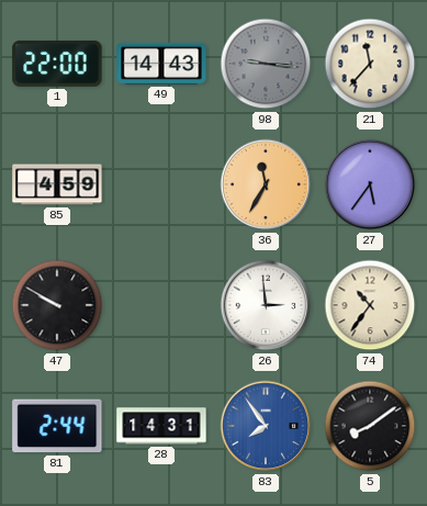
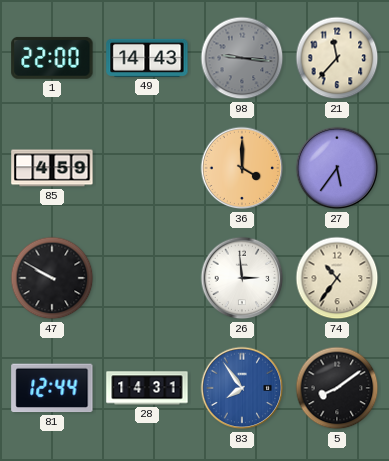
36: 11:35 -> 4:00 (242, 168)
81: 2:44 -> 12:44 (52, 388)
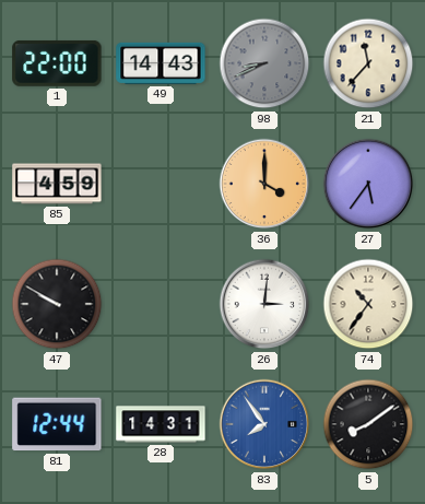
98: 9:16 -> 8:41 (264, 63)
26: 2:59 -> 3:01 (264, 304)
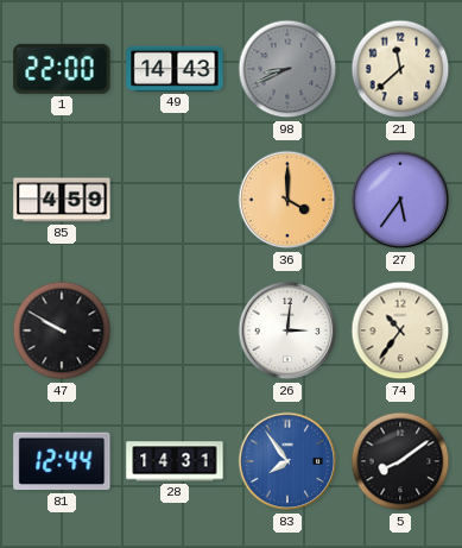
21: 11:37 -> 11:38 (400, 69)
